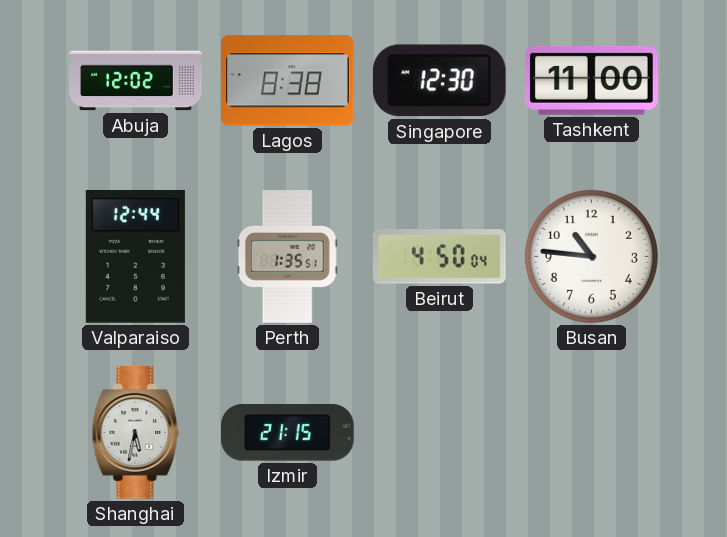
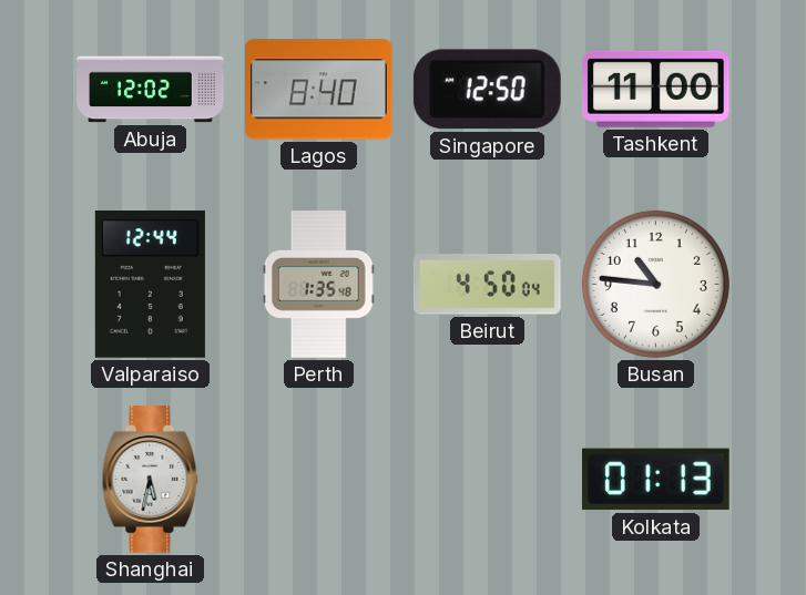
Lagos: 8:38 -> 8:40 (319, 90)
Singapore: 12:30 -> 12:50 (487, 90)
Perth: 1:35:51 -> 1:35:48 (318, 285)
Izmir: 21:15 -> none (288, 433)
Kolkata: none -> 01:13 (655, 480)
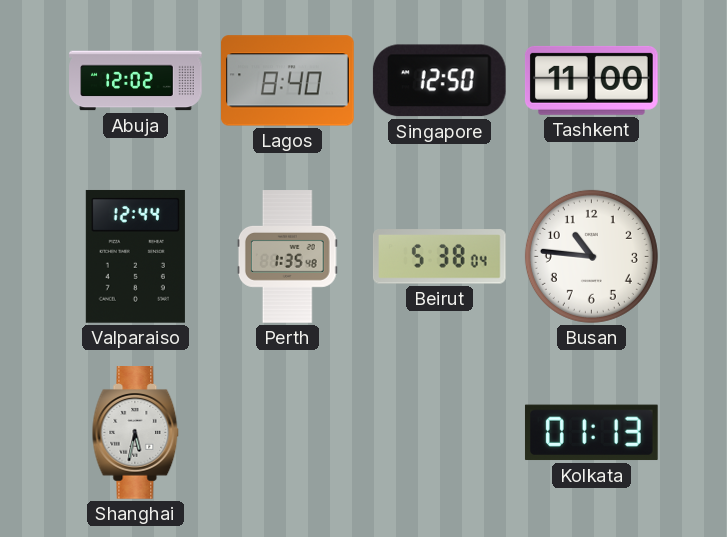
Beirut: 4:50 -> 5:38 (439, 257)
